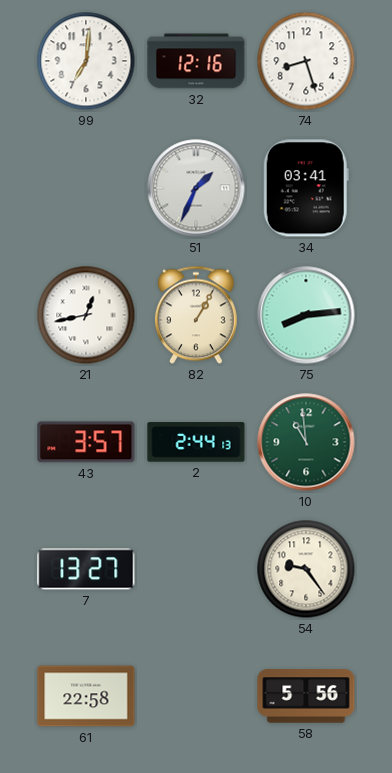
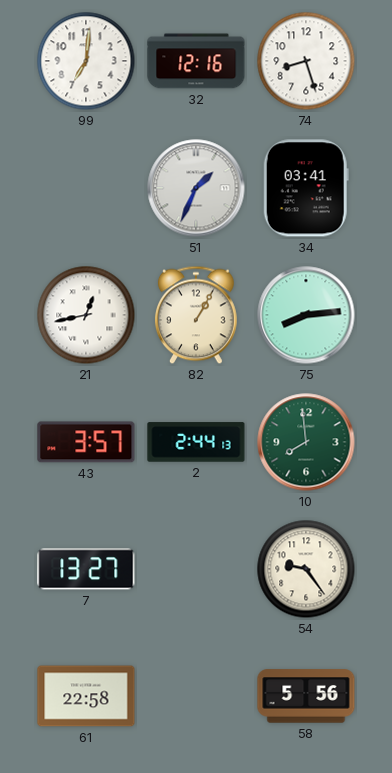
10: 10:59 -> 7:59 (306, 442)
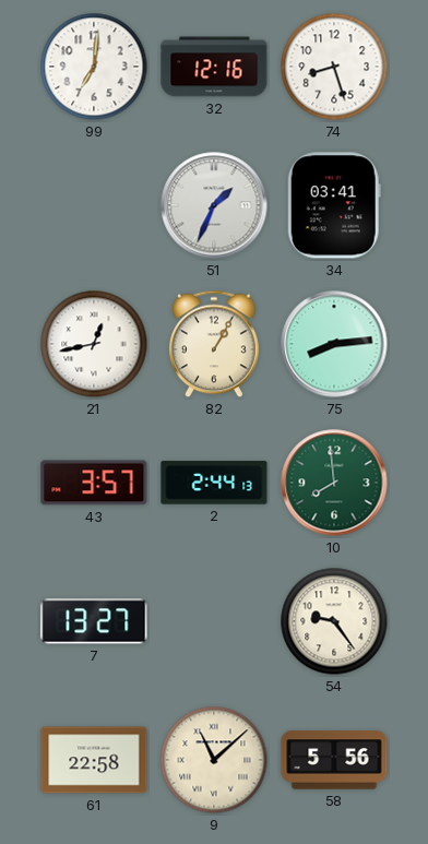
9: none -> 11:08 (214, 760)
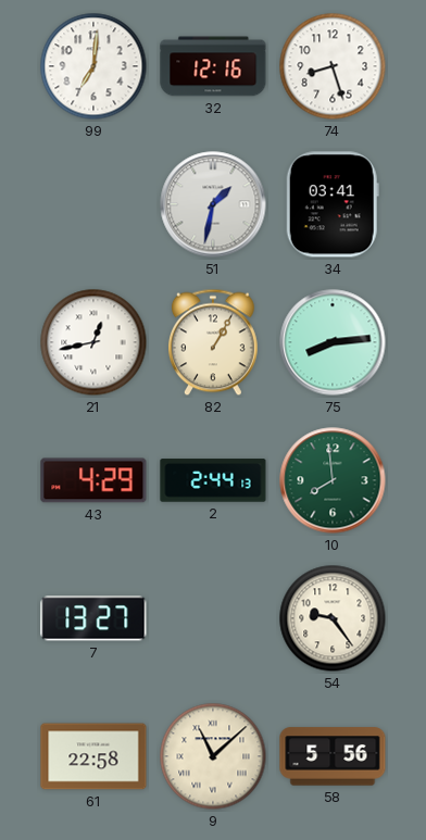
51: 1:34 -> 1:32 (213, 204)
43: 3:57 -> 4:29 (93, 480)
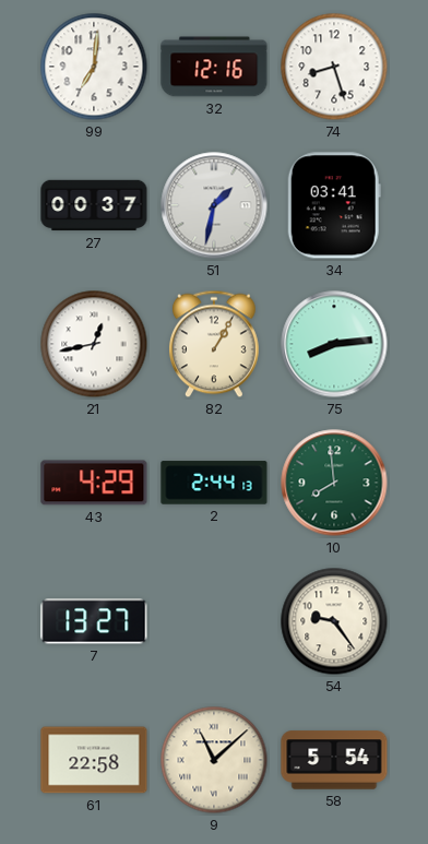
27: none -> 00:37 (94, 205)
58: 5:56 -> 5:54 (334, 760)
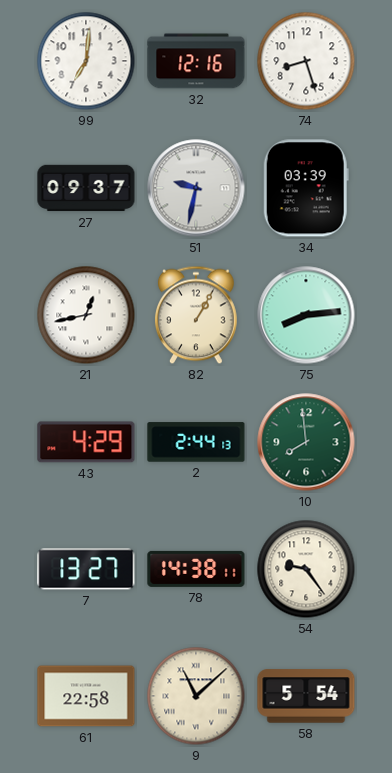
27: 00:37 -> 09:37 (86, 188)
51: 1:32 -> 9:32 (196, 188)
34: 03:41 -> 03:39 (306, 188)
78: none -> 14:38 (196, 569)
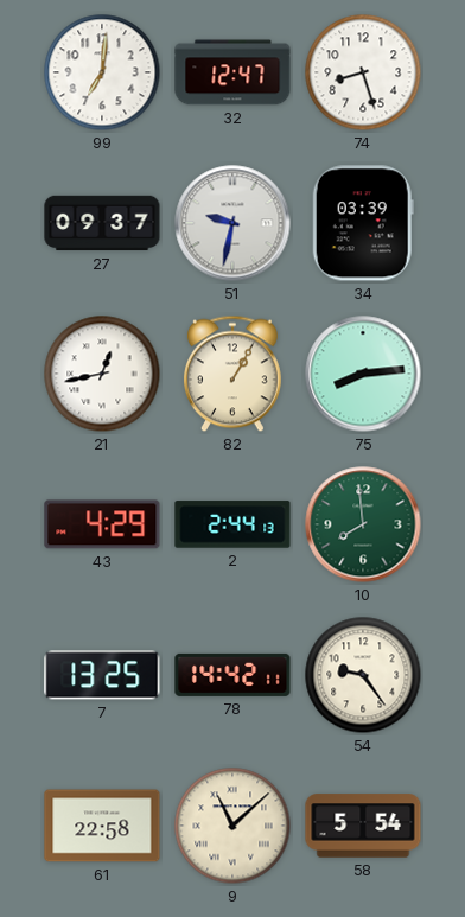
32: 12:16 -> 12:47 (232, 72)
7: 13:27 -> 13:25 (102, 675)
78: 14:38 -> 14:42 (232, 675)
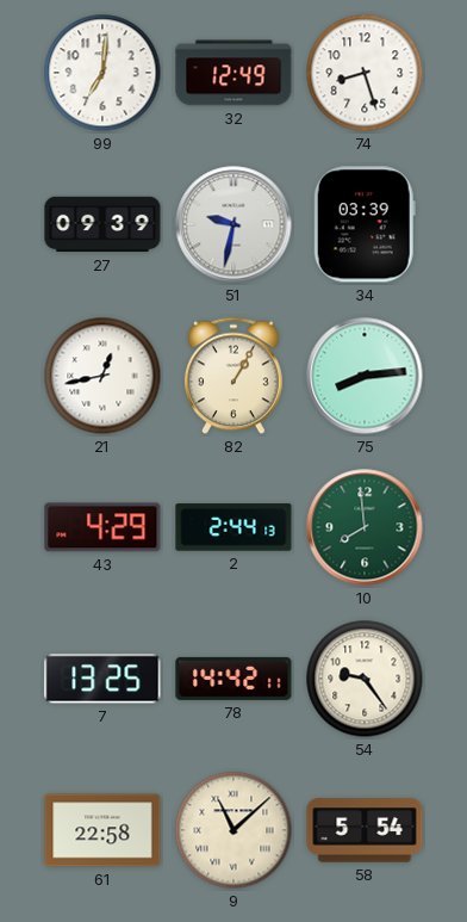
32: 12:47 -> 12:49 (233, 73)
27: 09:37 -> 09:39 (102, 224)
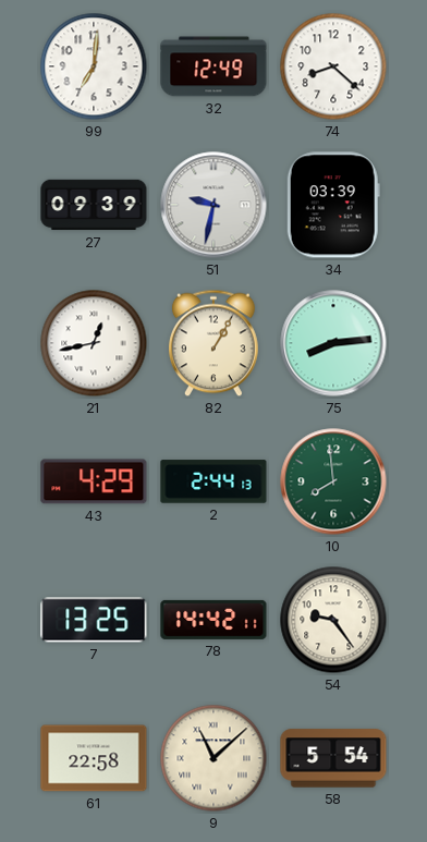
74: 8:27 -> 8:22 (333, 66)
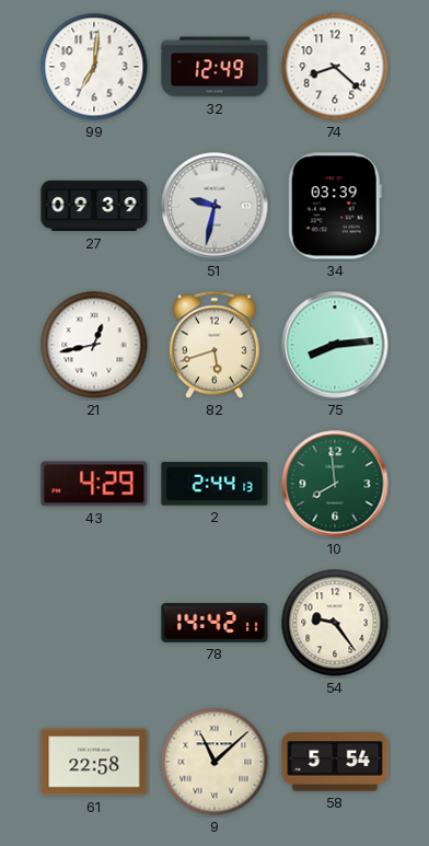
82: 1:05 -> 5:42 (215, 345)
7: 13:25 -> none (94, 620)
